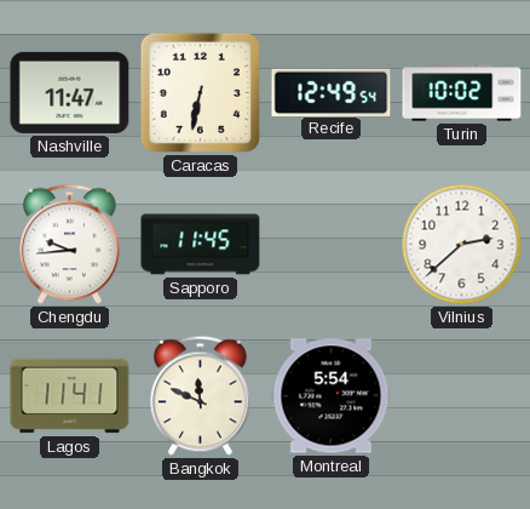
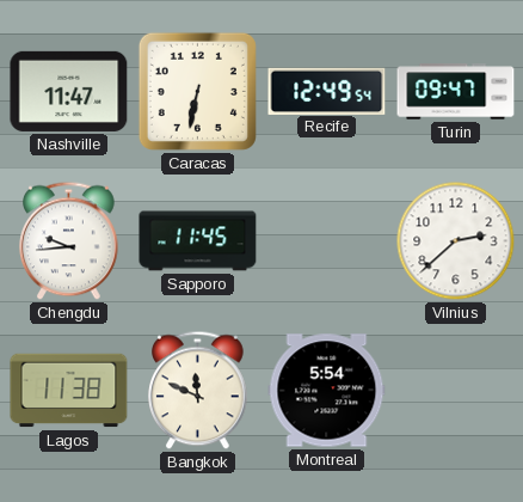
Turin: 10:02 -> 09:47 (456, 92)
Lagos: 11:41 -> 11:38 (69, 391)
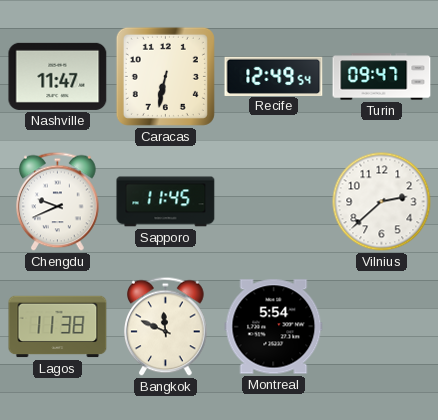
Chengdu: 9:44 -> 9:41 (58, 202)
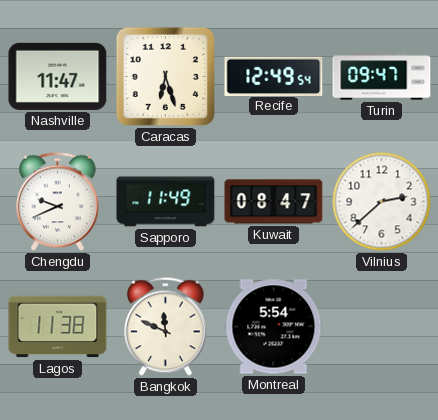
Caracas: 6:32 -> 6:27 (165, 76)
Sapporo: 11:45 -> 11:49 (166, 202)
Kuwait: none -> 08:47 (274, 202)
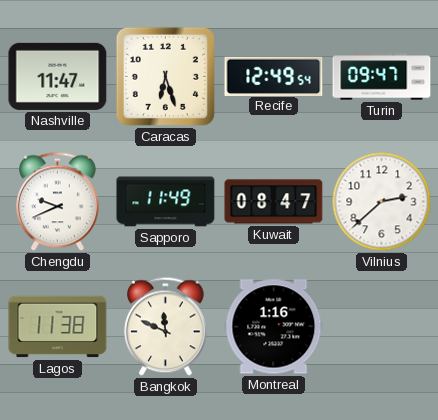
Montreal: 5:54 -> 1:16 (274, 327)
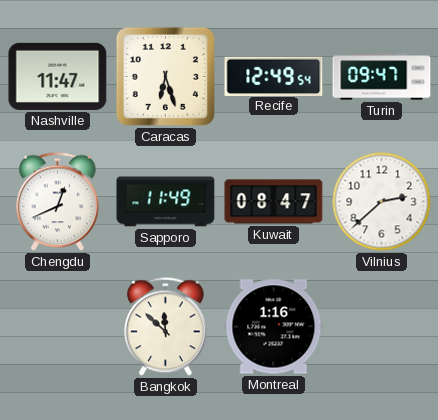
Chengdu: 9:41 -> 12:41 (58, 202)
Lagos: 11:38 -> none (58, 327)
Bangkok: 11:49 -> 11:52 (166, 327)
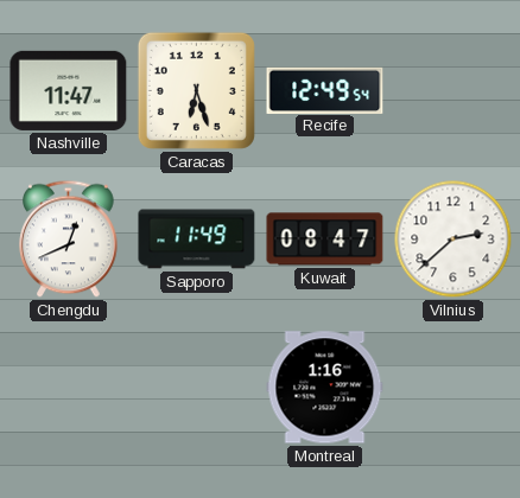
Turin: 09:47 -> none (382, 77)
Bangkok: 11:52 -> none (166, 327)
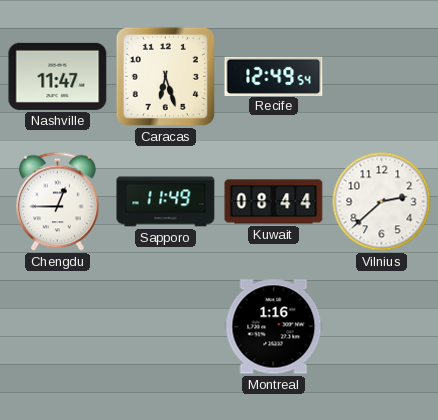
Chengdu: 12:41 -> 12:45 (58, 202)
Kuwait: 08:47 -> 08:44 (274, 202)
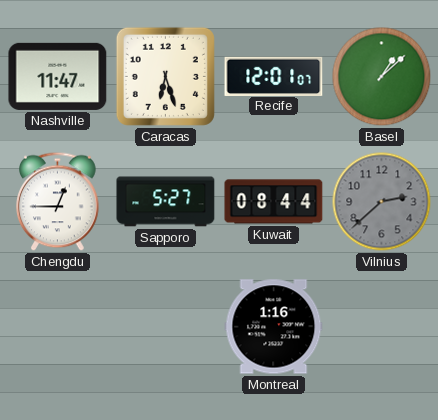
Recife: 12:49 -> 12:01 (274, 76)
Basel: none -> 1:08 (382, 77)
Sapporo: 11:49 -> 5:27 (166, 202)
Vilnius dial: white -> grey (382, 202)
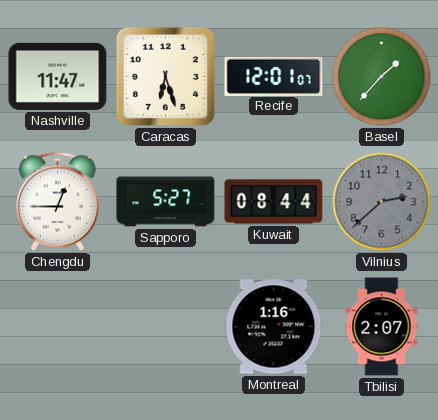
Basel: 1:08 -> 1:37 (382, 77)
Tbilisi: none -> 2:07 (382, 327)
